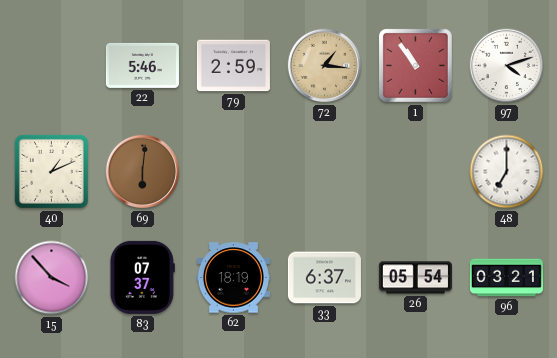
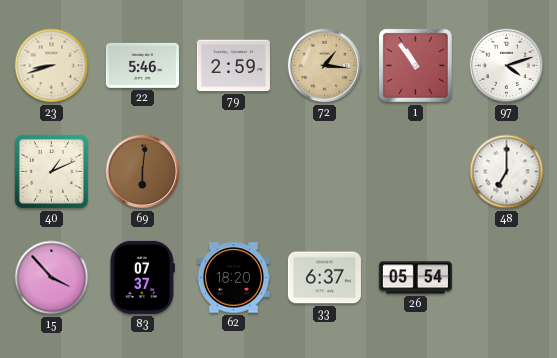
23: none -> 8:42 (52, 66)
62: 18:19 -> 18:20 (233, 278)
96: 03:21 -> none (506, 278)
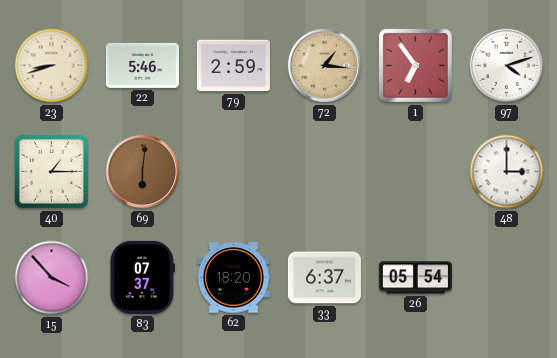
1: 10:54 -> 6:54 (415, 65)
40: 1:11 -> 1:15 (51, 171)
48: 7:00 -> 3:00 (507, 172)
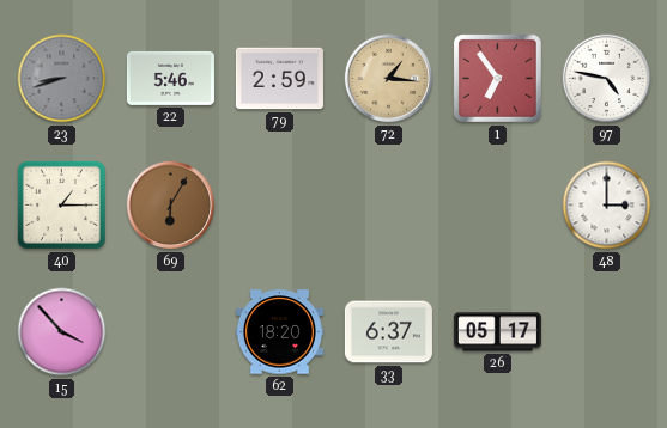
23 dial: cream -> grey (62, 79)
97: 4:12 -> 4:47 (607, 79)
69: 6:01 -> 6:05 (171, 206)
83: 07:37 -> none (142, 277)
26: 05:54 -> 05:17 (497, 332)
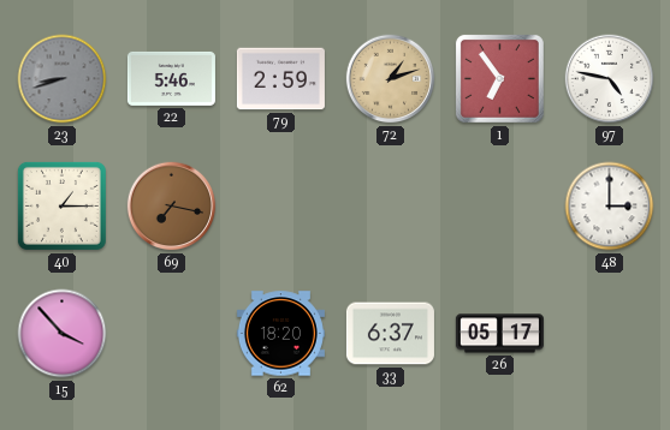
72: 1:16 -> 1:12 (391, 79)
69: 6:05 -> 7:17 (172, 207)
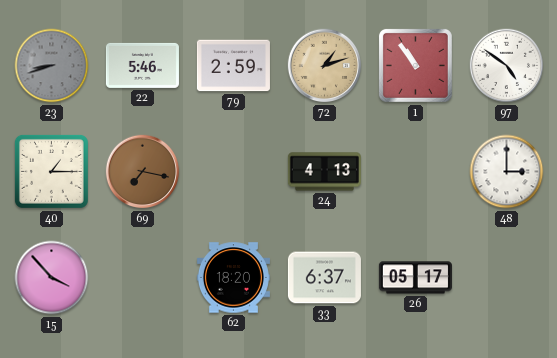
1: 6:54 -> 10:54 (415, 65)
97: 4:47 -> 4:51 (507, 66)
24: none -> 4:13 (324, 172)
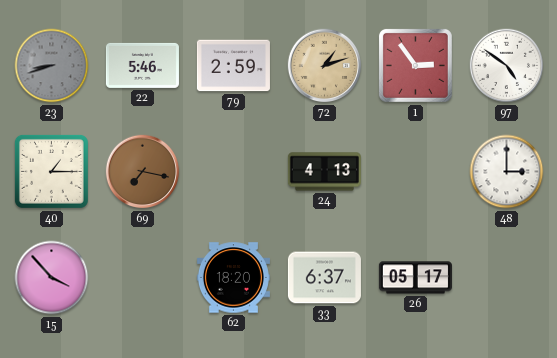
1: 10:54 -> 2:54 (415, 65)
